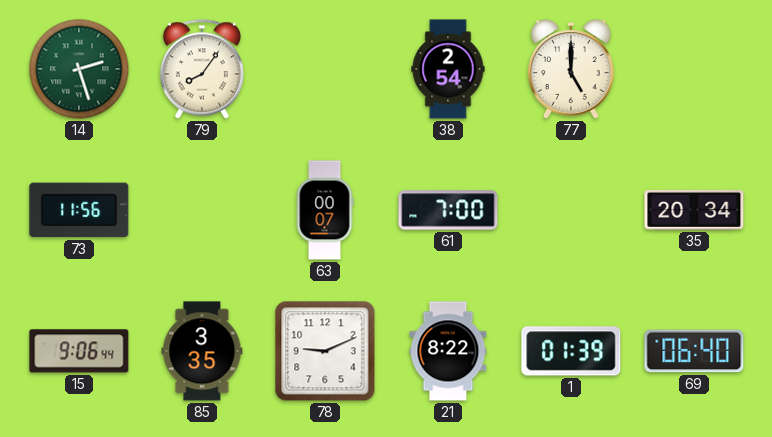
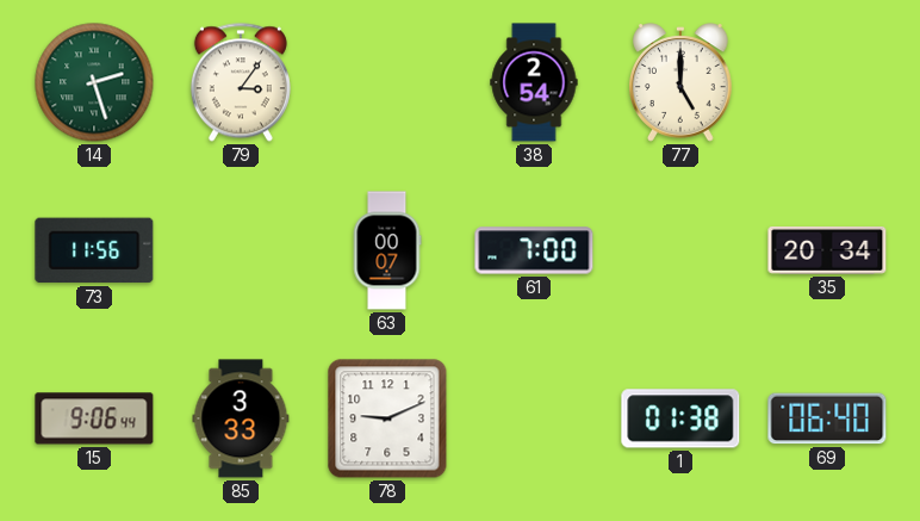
79: 8:06 -> 3:06 (241, 82)
85: 3:35 -> 3:33 (241, 418)
21: 8:22 -> none (448, 351)
1: 01:39 -> 01:38 (680, 418)
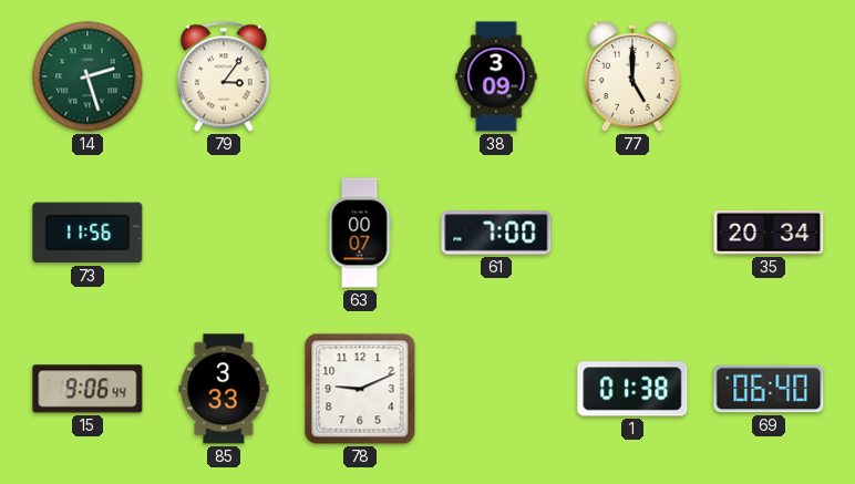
38: 2:54 -> 3:09 (496, 76)
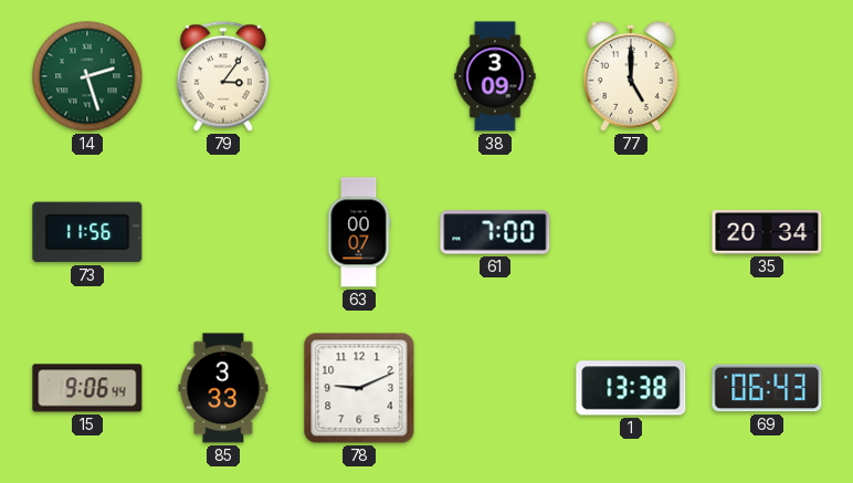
1: 01:38 -> 13:38 (631, 388)
69: 06:40 -> 06:43 (767, 388)
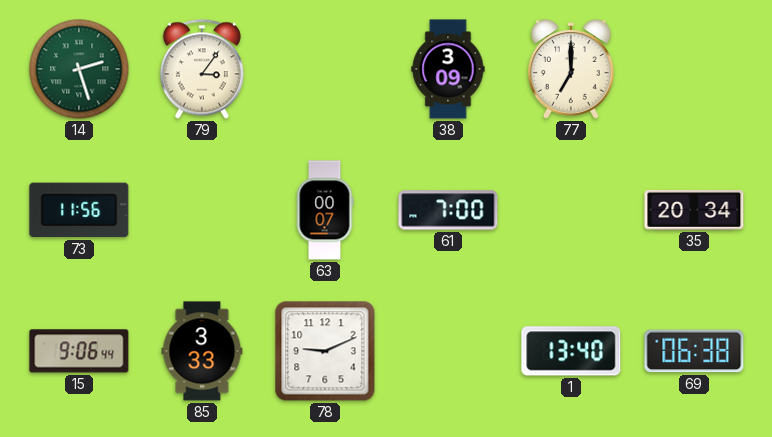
77: 5:00 -> 7:00 (572, 69)
1: 13:38 -> 13:40 (571, 351)
69: 06:43 -> 06:38 (694, 351)
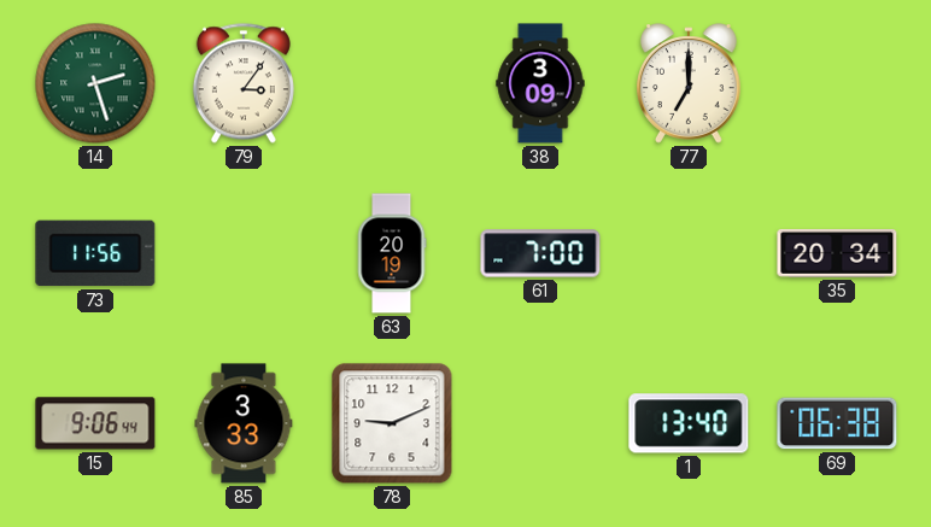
63: 00:07 -> 20:19 (392, 253)
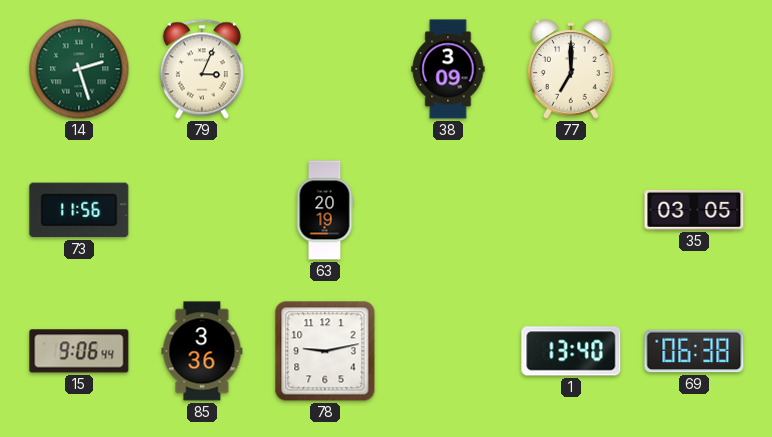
79: 3:06 -> 3:04 (202, 69)
61: 7:00 -> none (540, 253)
35: 20:34 -> 03:05 (694, 210)
85: 3:33 -> 3:36 (202, 351)
78: 9:11 -> 9:13 (325, 351)
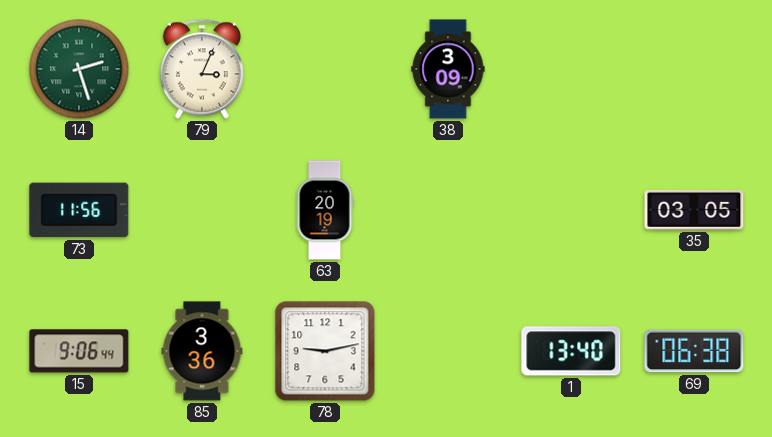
77: 7:00 -> none (572, 69)
